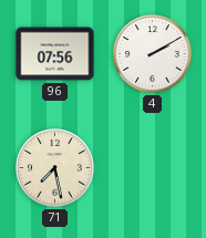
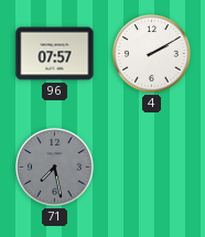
96: 07:56 -> 07:57 (55, 54)
71 dial: cream -> grey (55, 168)
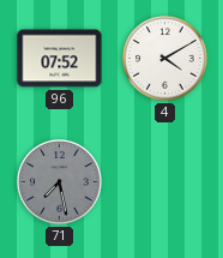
96: 07:57 -> 07:52 (60, 59)
4: 2:10 -> 4:10 (165, 59)
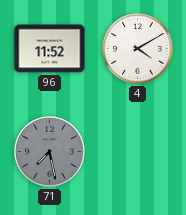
96: 07:52 -> 11:52 (50, 49)
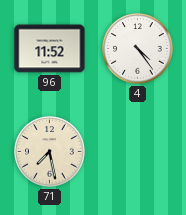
4: 4:10 -> 4:24 (138, 49)
71 dial: grey -> cream (50, 152)
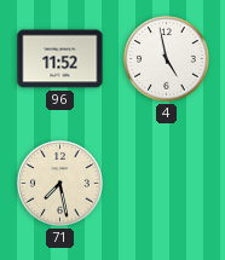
4: 4:24 -> 4:58 (167, 59)
